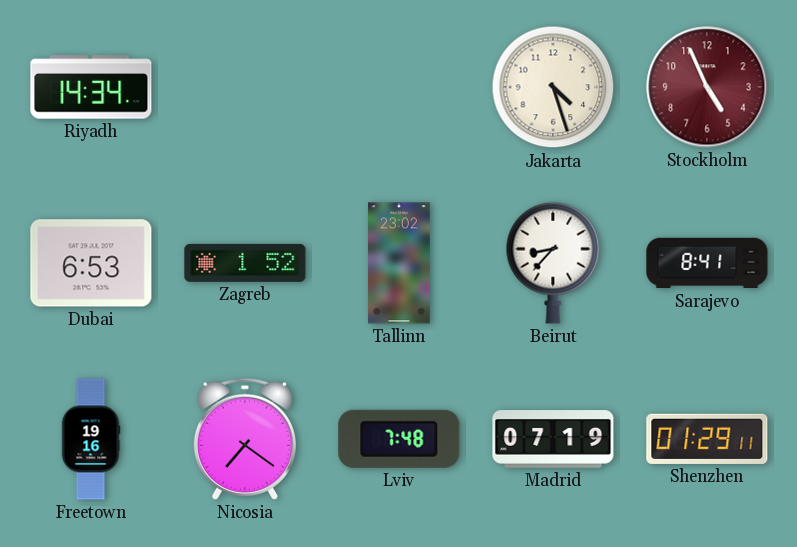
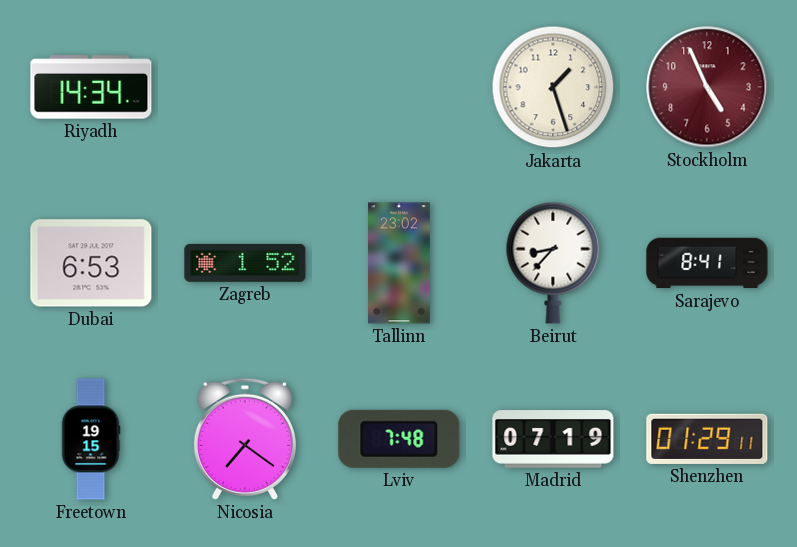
Jakarta: 4:27 -> 1:27 (553, 87)
Freetown: 19:16 -> 19:15 (91, 439)
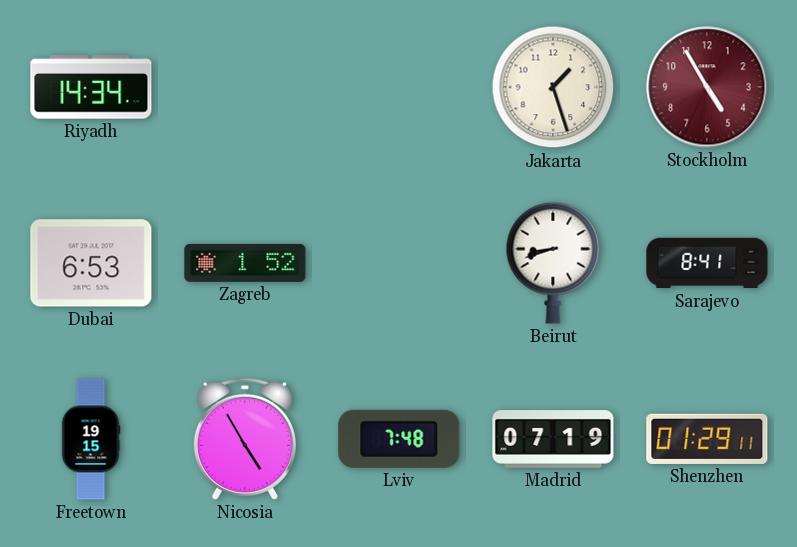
Stockholm: 4:56 -> 4:55 (707, 87)
Tallinn: 23:02 -> none (400, 263)
Beirut: 8:37 -> 8:42 (553, 263)
Nicosia: 7:21 -> 4:55 (245, 439)
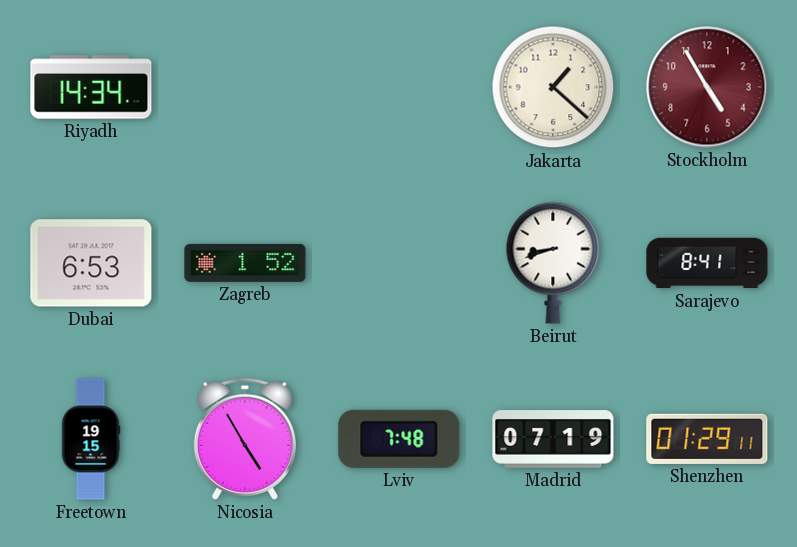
Jakarta: 1:27 -> 1:22 (553, 87)
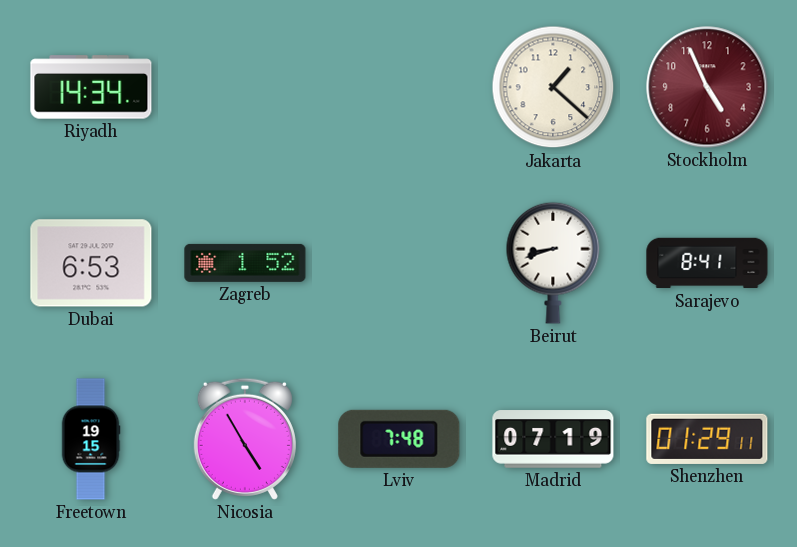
Stockholm: 4:55 -> 4:56 (707, 87)
